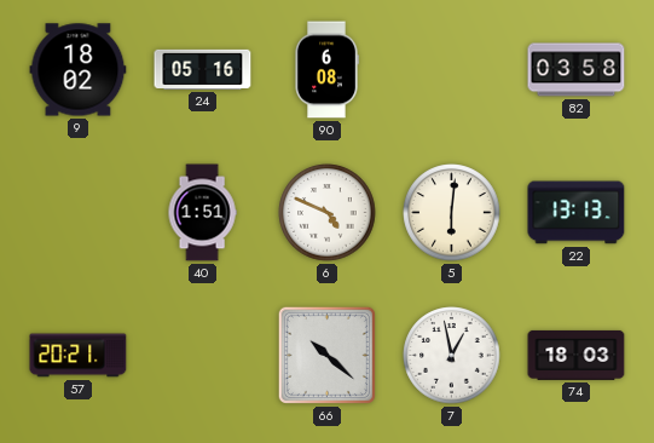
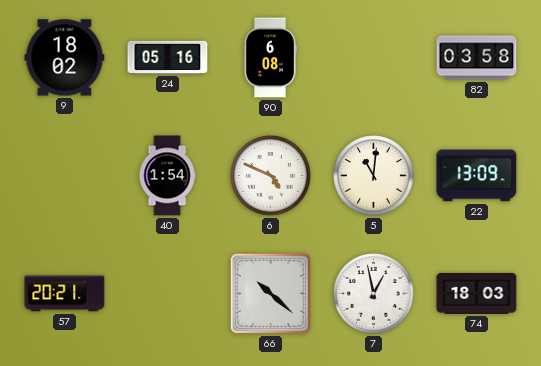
40: 1:51 -> 1:54 (167, 176)
5: 6:01 -> 11:01 (374, 176)
22: 13:13 -> 13:09 (477, 176)
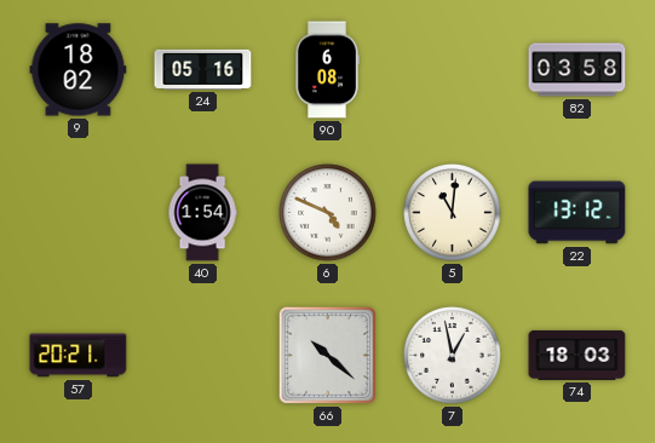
22: 13:09 -> 13:12 (578, 213)
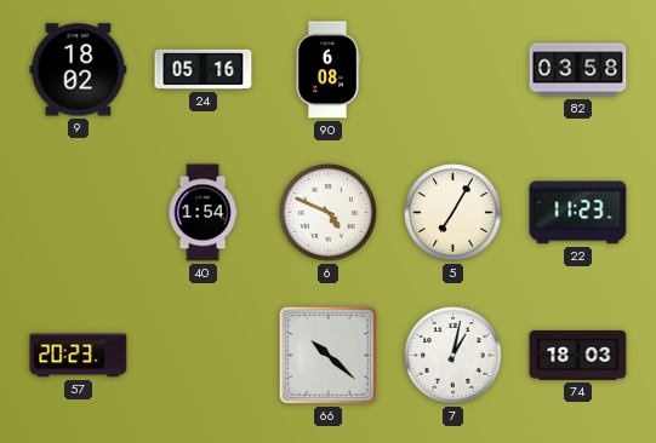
5: 11:01 -> 7:05 (454, 213)
22: 13:12 -> 11:23 (578, 213)
57: 20:21 -> 20:23 (79, 356)
7: 12:58 -> 1:02 (454, 356)
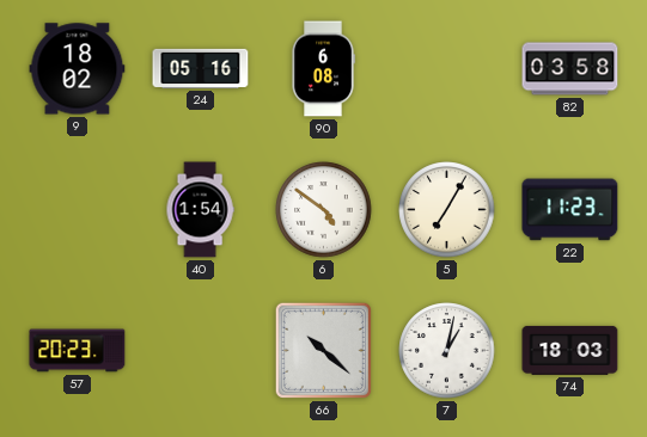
6: 4:49 -> 4:51 (324, 210)
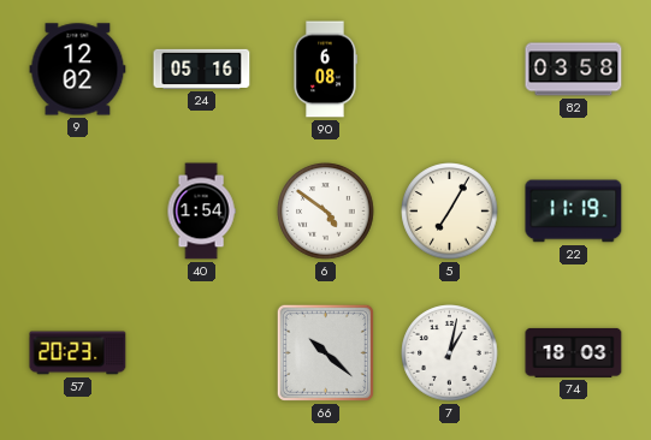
9: 18:02 -> 12:02 (78, 70)
22: 11:23 -> 11:19 (574, 212)
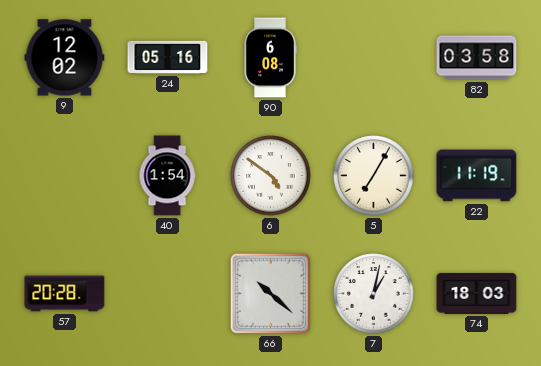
57: 20:23 -> 20:28 (65, 294)
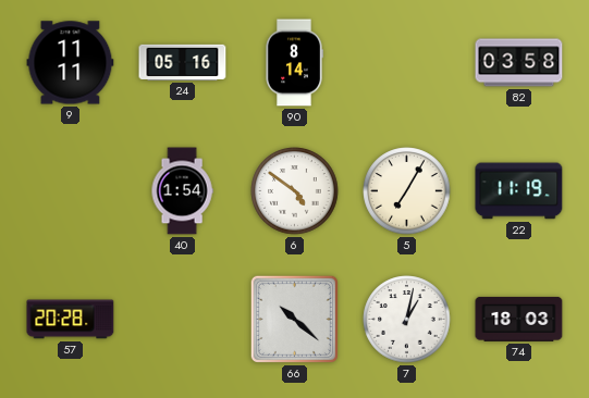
9: 12:02 -> 11:11 (71, 63)
90: 6:08 -> 8:14 (294, 63)
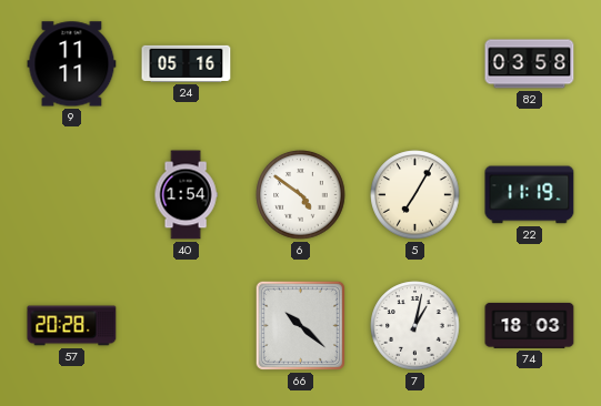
90: 8:14 -> none (294, 63)
